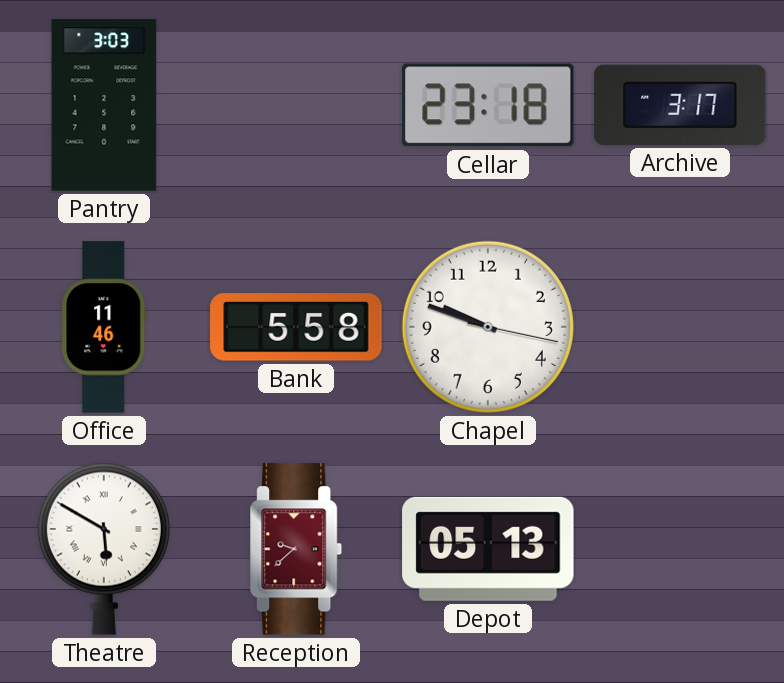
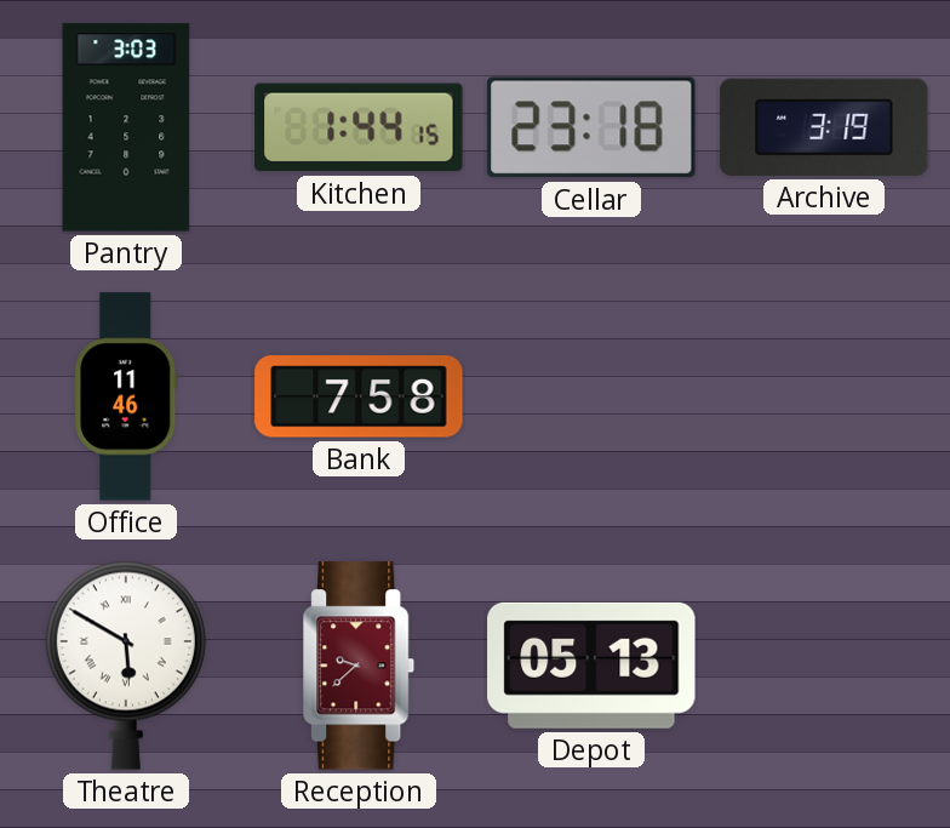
Kitchen: none -> 1:44 (359, 127)
Archive: 3:17 -> 3:19 (824, 127)
Bank: 5:58 -> 7:58 (359, 396)
Chapel: 9:48 -> none (488, 327)
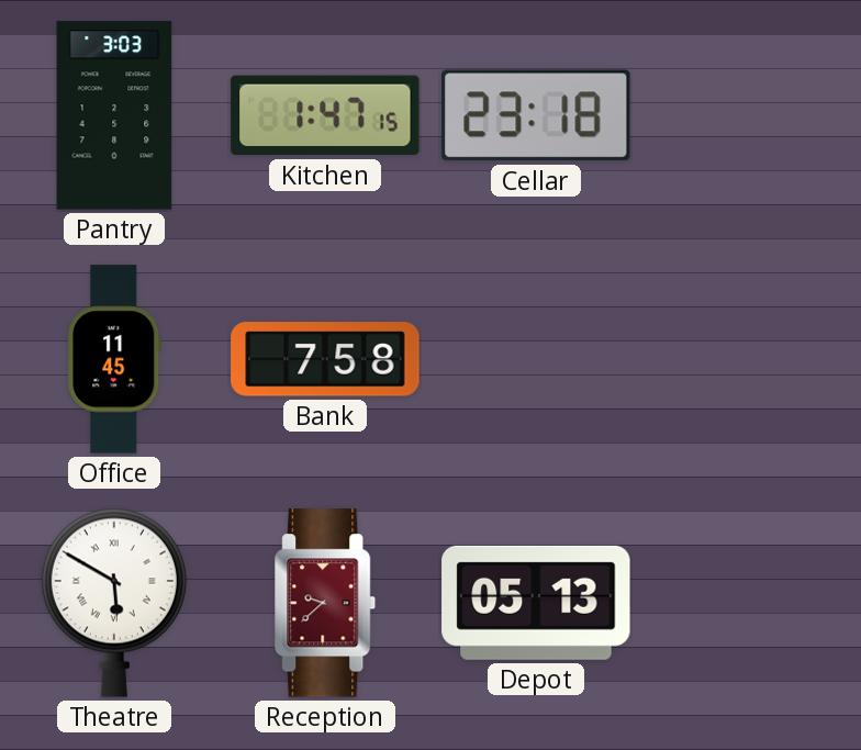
Kitchen: 1:44 -> 1:47 (325, 115)
Archive: 3:19 -> none (824, 127)
Office: 11:46 -> 11:45 (114, 359)
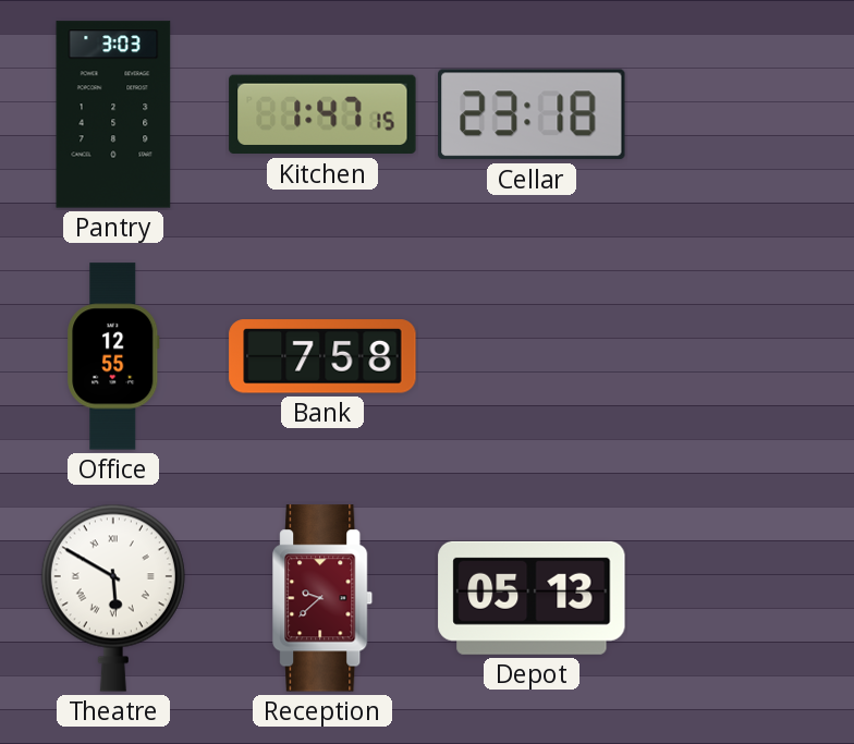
Office: 11:45 -> 12:55 (113, 356)
